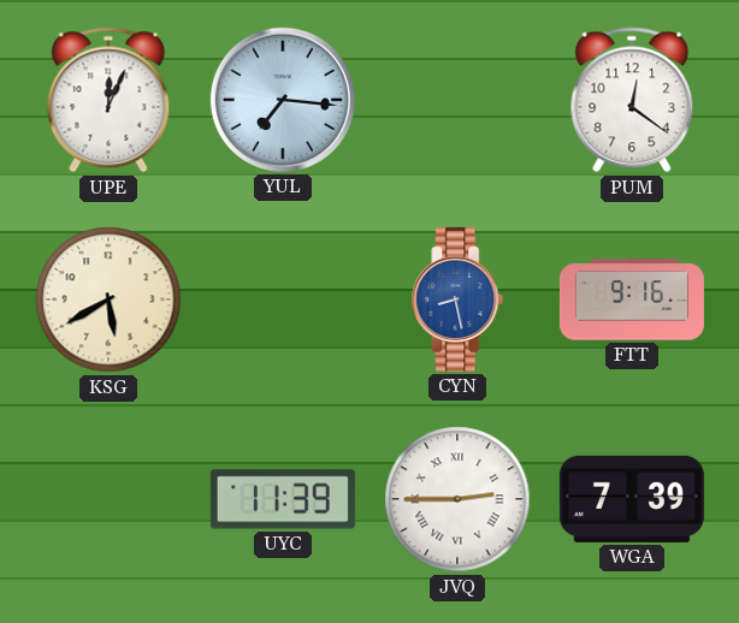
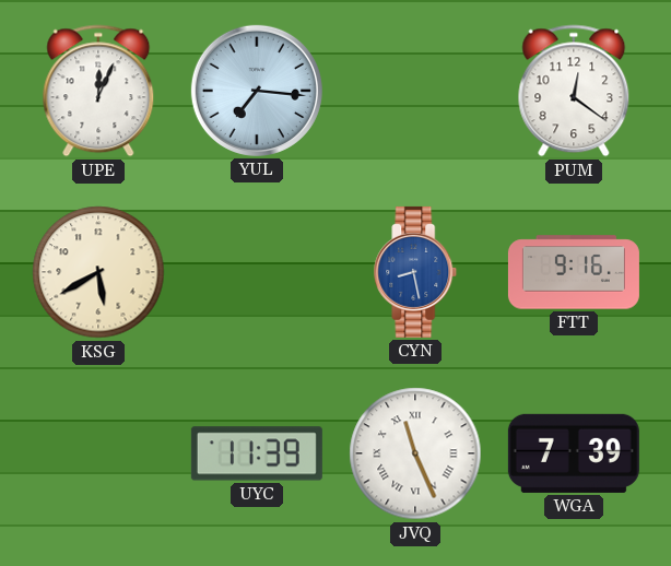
JVQ: 2:45 -> 11:26 (415, 453)
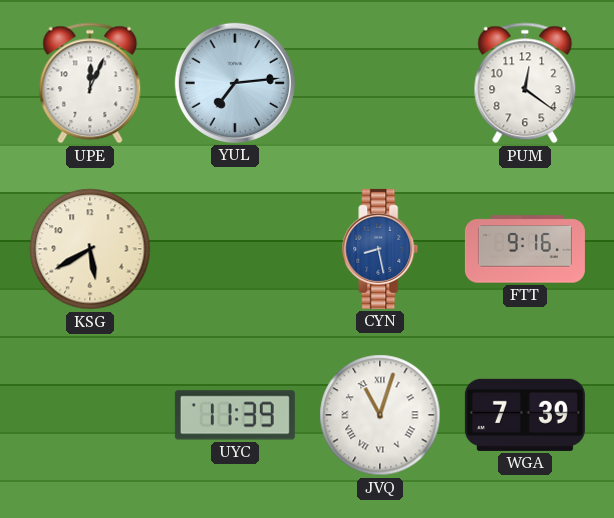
YUL: 7:16 -> 7:14 (235, 83)
JVQ: 11:26 -> 11:03 (380, 415)
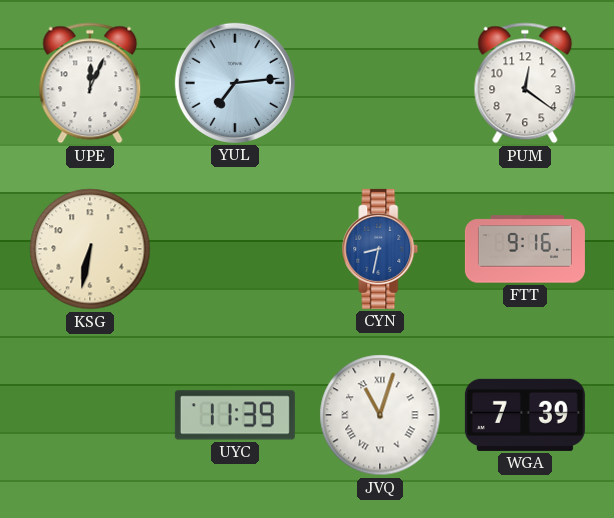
KSG: 5:40 -> 6:32 (90, 249)
CYN: 8:28 -> 8:32 (380, 249)
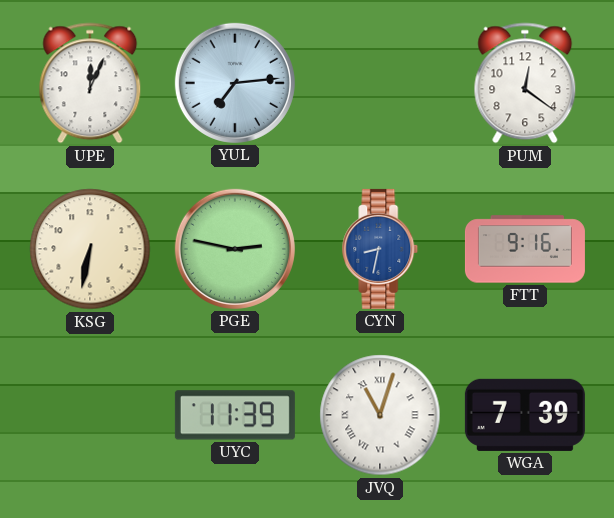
PGE: none -> 2:47 (235, 249)
